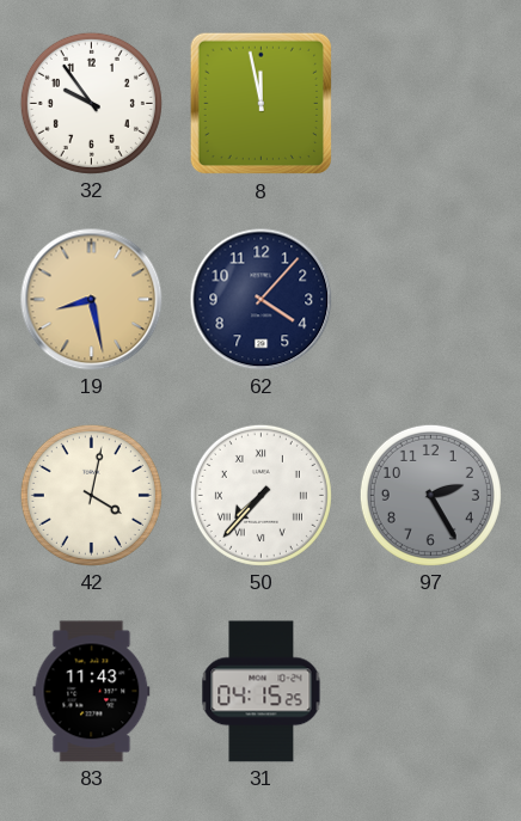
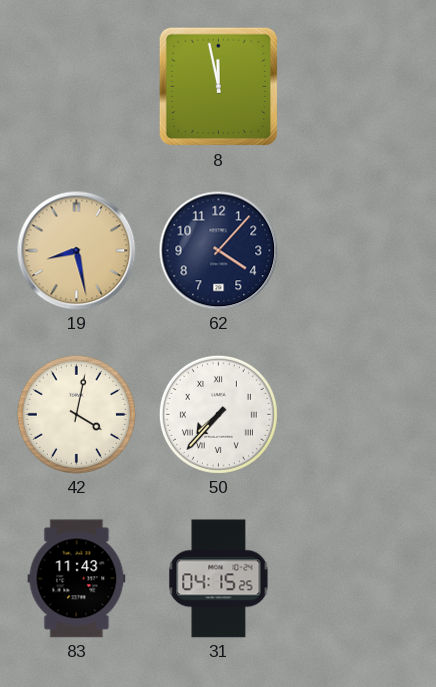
32: 9:54 -> none (91, 103)
97: 2:25 -> none (430, 495)
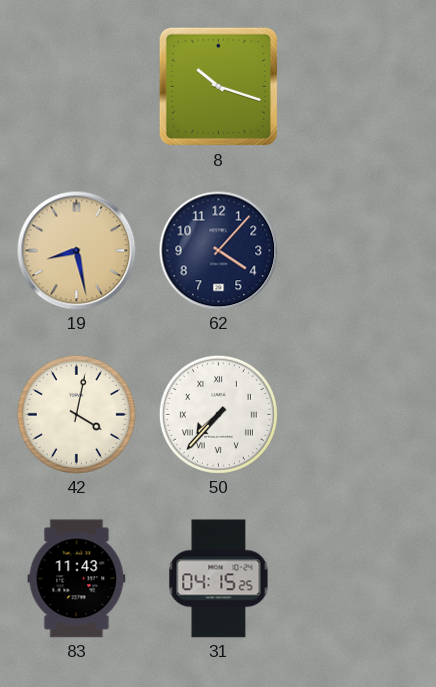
8: 11:58 -> 10:18 (219, 87)
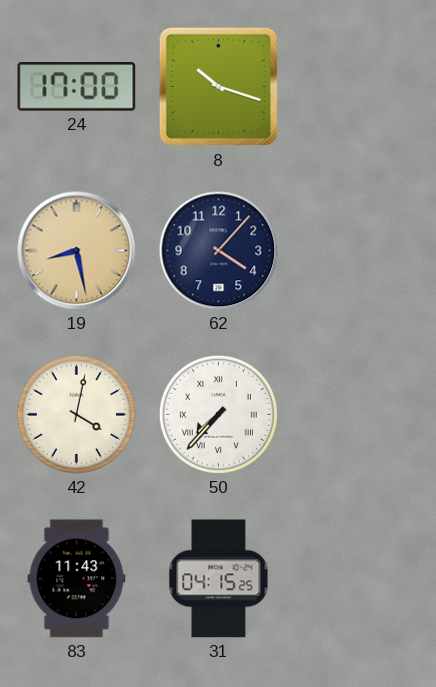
24: none -> 17:00 (77, 87)
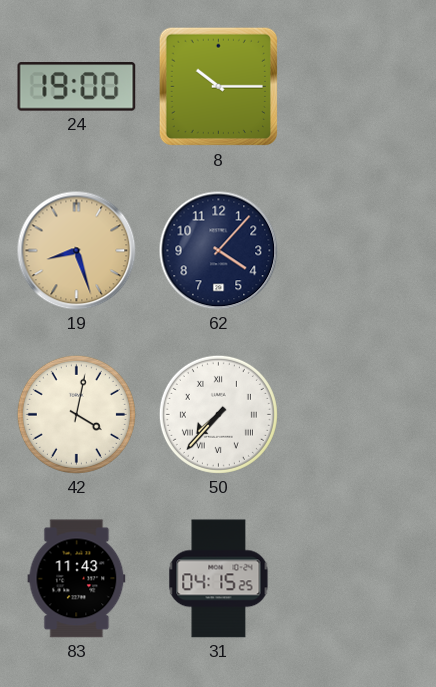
24: 17:00 -> 19:00 (77, 87)
8: 10:18 -> 10:15 (219, 87)
19: 8:28 -> 8:27 (77, 251)
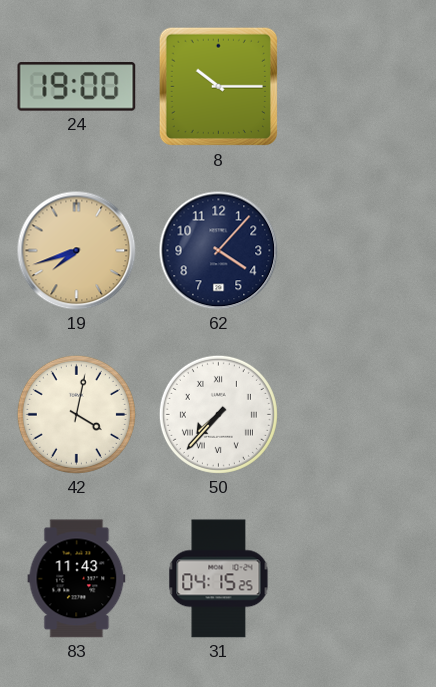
19: 8:27 -> 7:42 (77, 251)
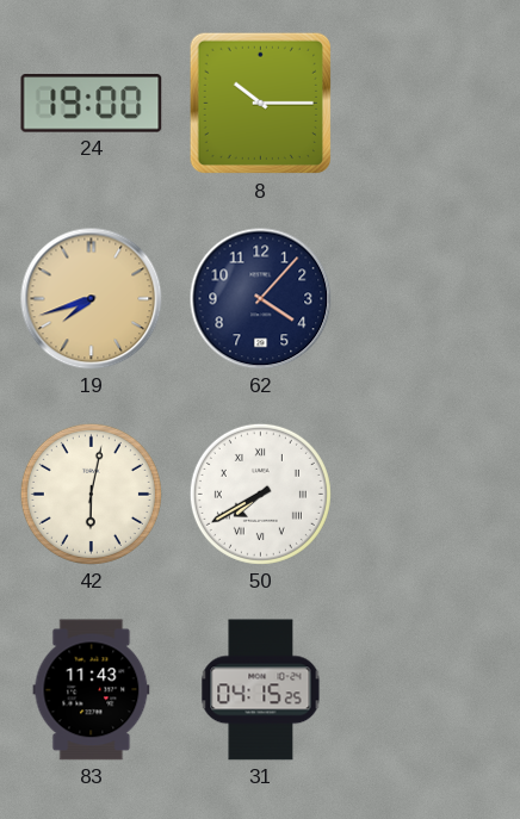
42: 4:02 -> 6:02 (91, 494)
50: 7:37 -> 7:40 (260, 494)
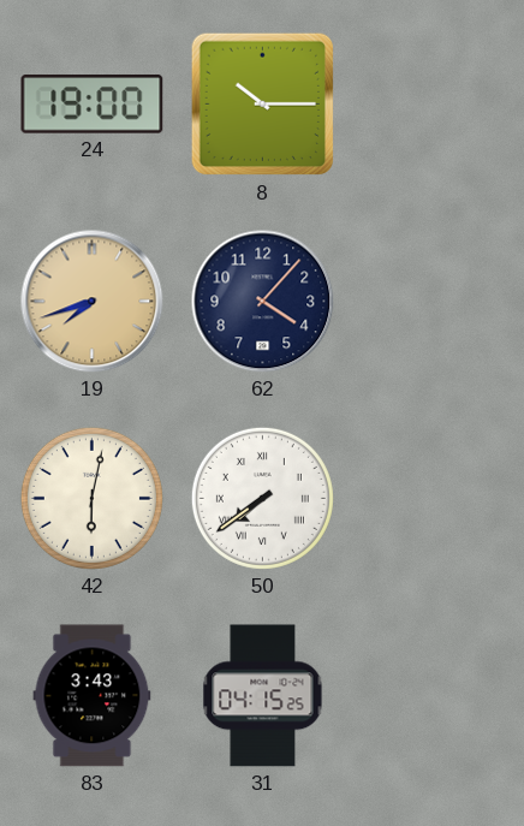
50: 7:40 -> 7:39 (262, 498)
83: 11:43 -> 3:43 (93, 696)
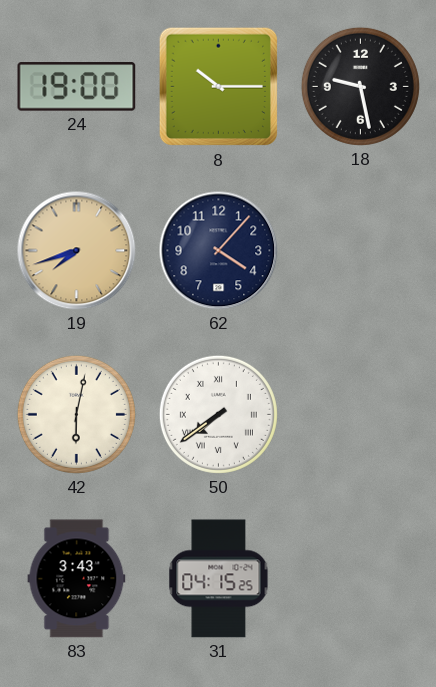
18: none -> 9:28 (360, 86)
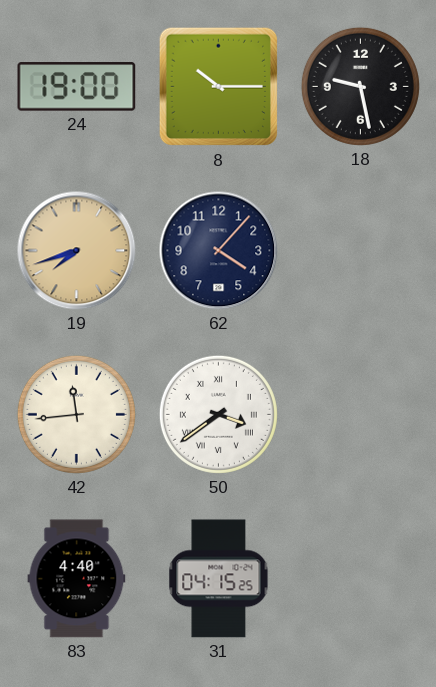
42: 6:02 -> 11:44 (76, 414)
50: 7:39 -> 3:39 (218, 414)
83: 3:43 -> 4:40 (77, 579)
